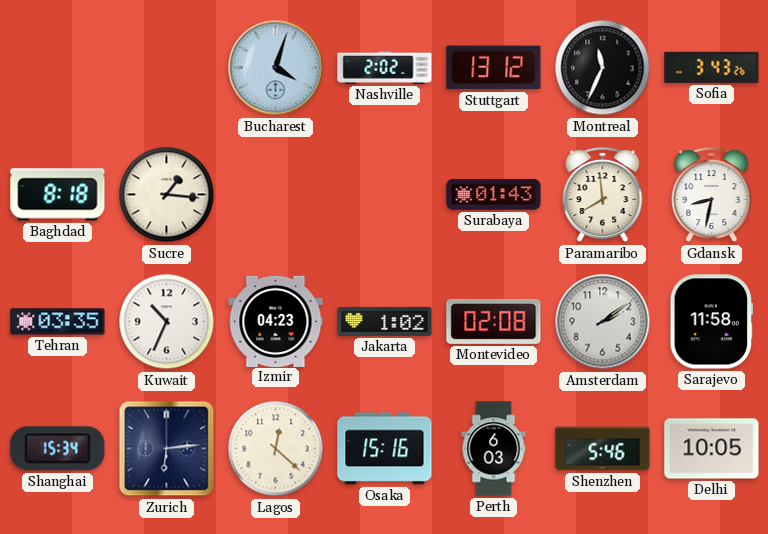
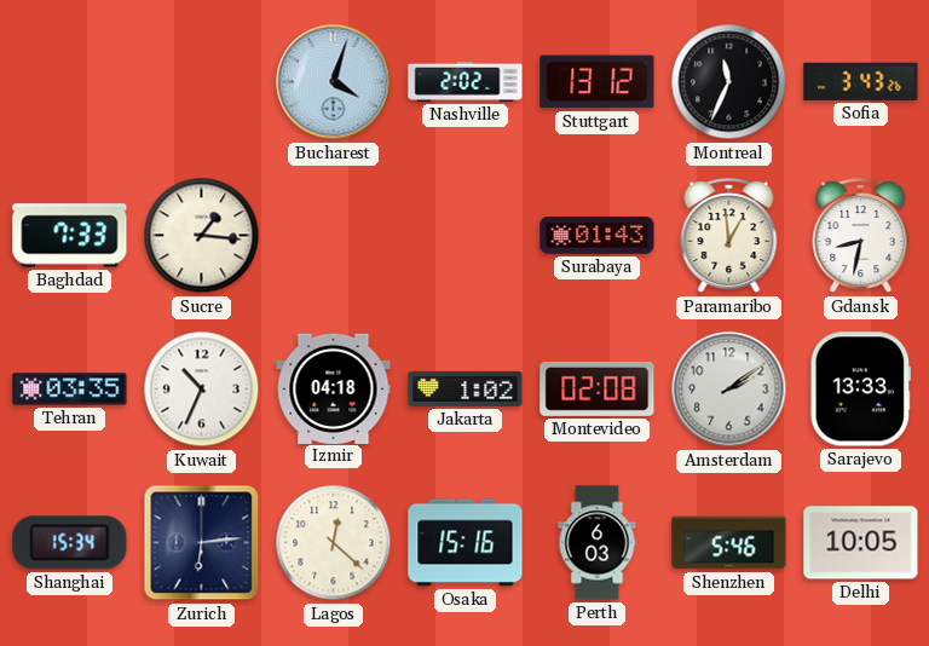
Baghdad: 8:18 -> 7:33 (70, 236)
Paramaribo: 7:59 -> 12:59 (729, 236)
Izmir: 04:23 -> 04:18 (334, 388)
Sarajevo: 11:58 -> 13:33 (860, 390)
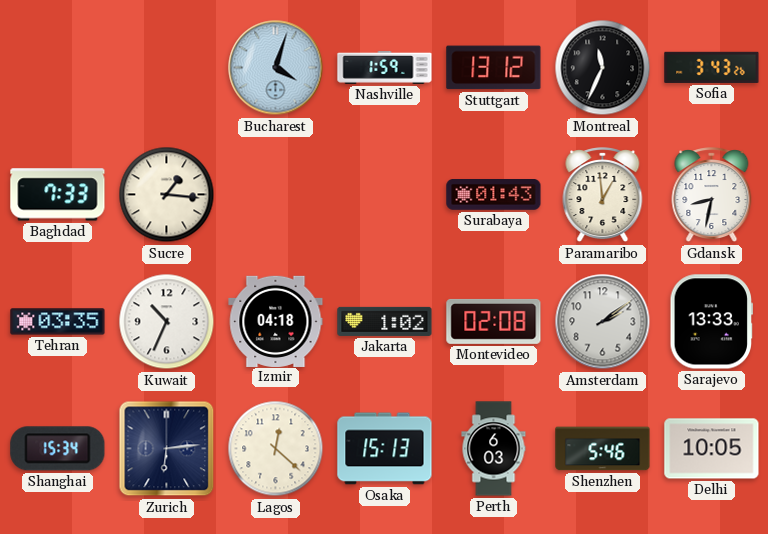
Nashville: 2:02 -> 1:59 (385, 67)
Osaka: 15:16 -> 15:13 (385, 449)
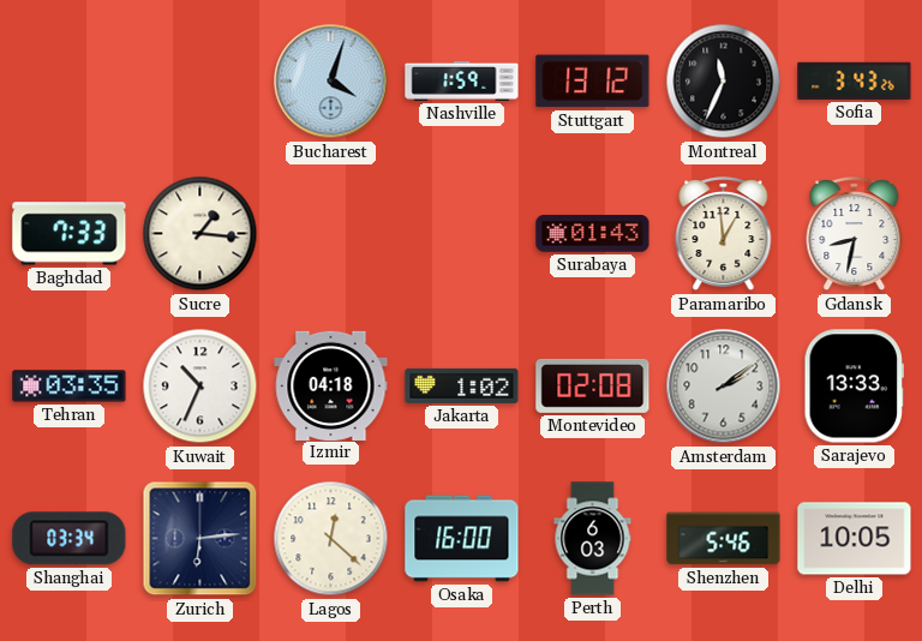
Shanghai: 15:34 -> 03:34 (70, 539)
Osaka: 15:13 -> 16:00 (462, 539)
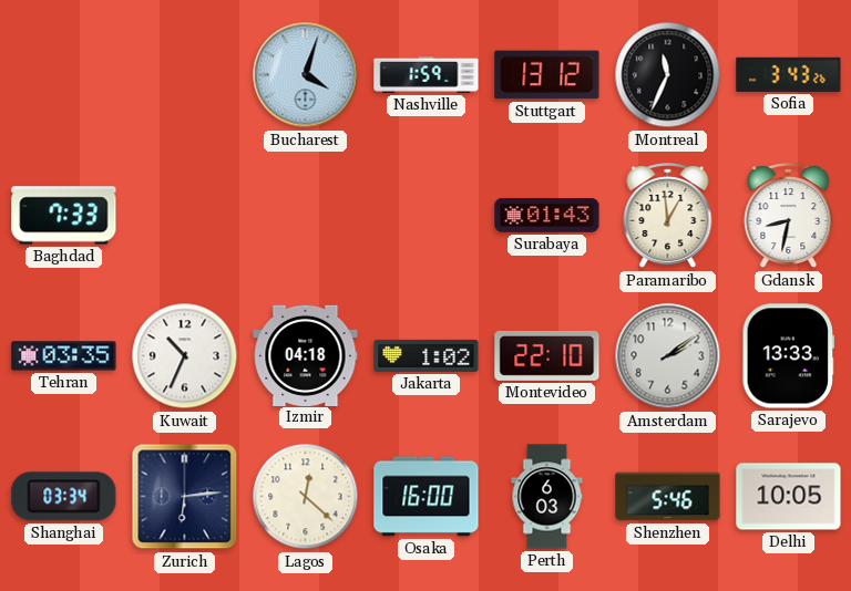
Sucre: 1:16 -> none (200, 234)
Montevideo: 02:08 -> 22:10 (547, 355)
